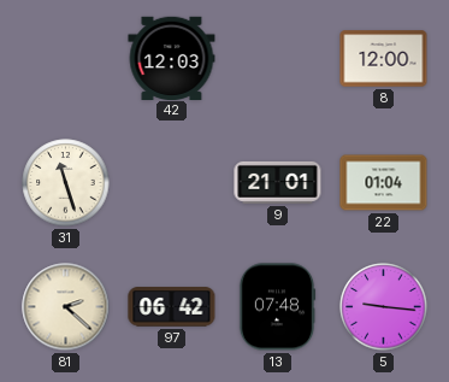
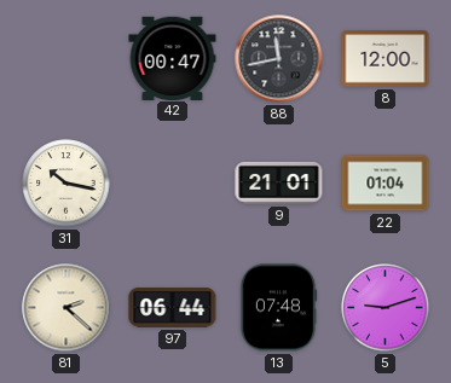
42: 12:03 -> 00:47 (173, 58)
88: none -> 11:43 (279, 59)
31: 11:27 -> 10:17 (67, 184)
97: 06:42 -> 06:44 (173, 308)
5: 9:16 -> 9:12 (386, 308)
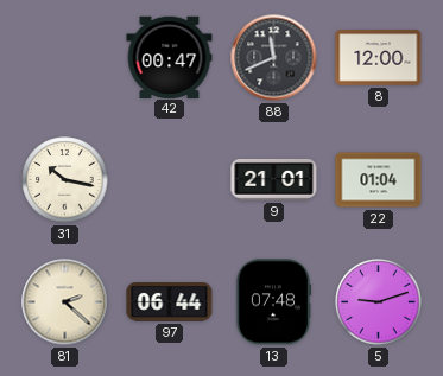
88: 11:43 -> 11:41 (274, 58)
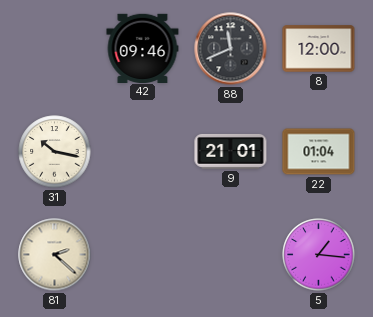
42: 00:47 -> 09:46 (143, 48)
97: 06:44 -> none (170, 302)
13: 07:48 -> none (273, 302)
5: 9:12 -> 1:16 (319, 255)
